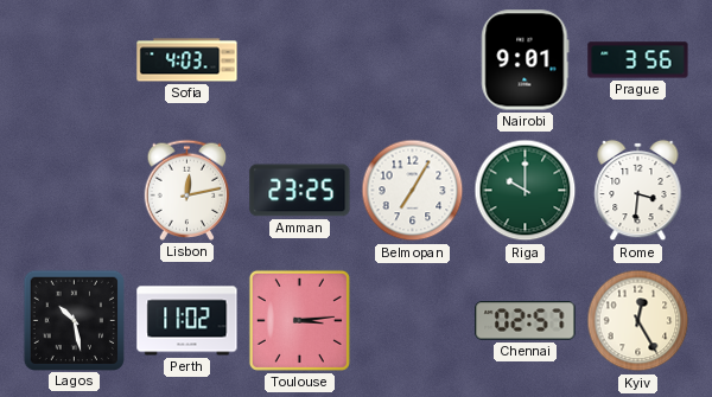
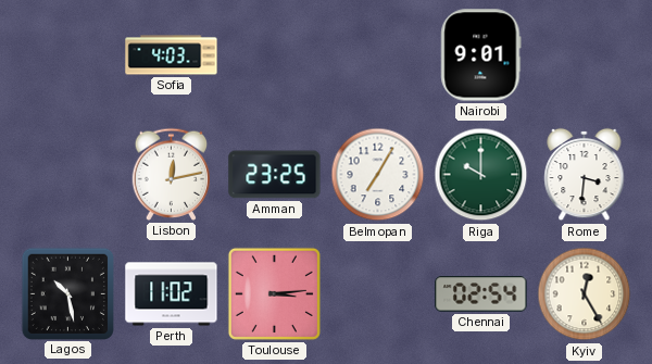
Prague: 3:56 -> none (638, 60)
Chennai: 02:57 -> 02:54 (481, 294)
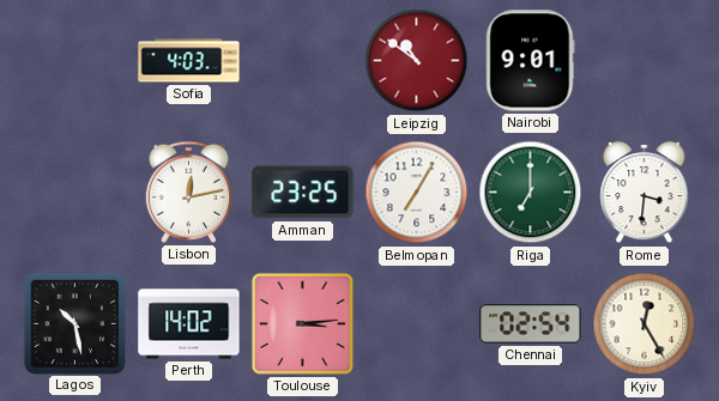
Leipzig: none -> 10:51 (417, 61)
Riga: 10:00 -> 7:00 (531, 193)
Perth: 11:02 -> 14:02 (189, 324)
